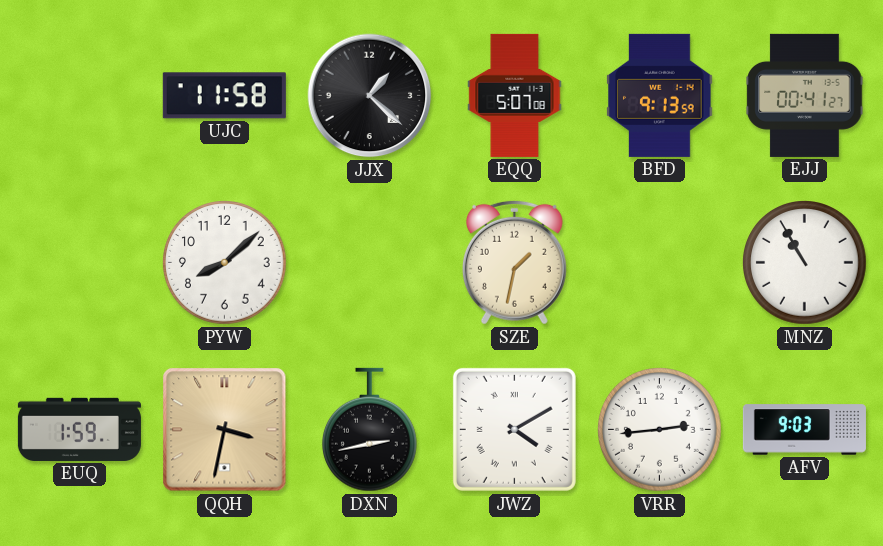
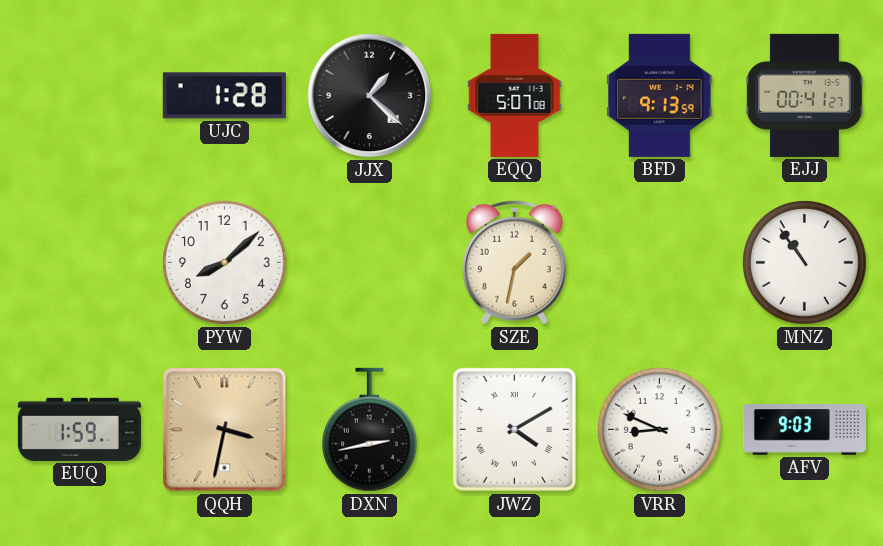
UJC: 11:58 -> 1:28 (224, 96)
MNZ: 10:55 -> 10:54 (805, 263)
VRR: 2:44 -> 8:49 (660, 430)
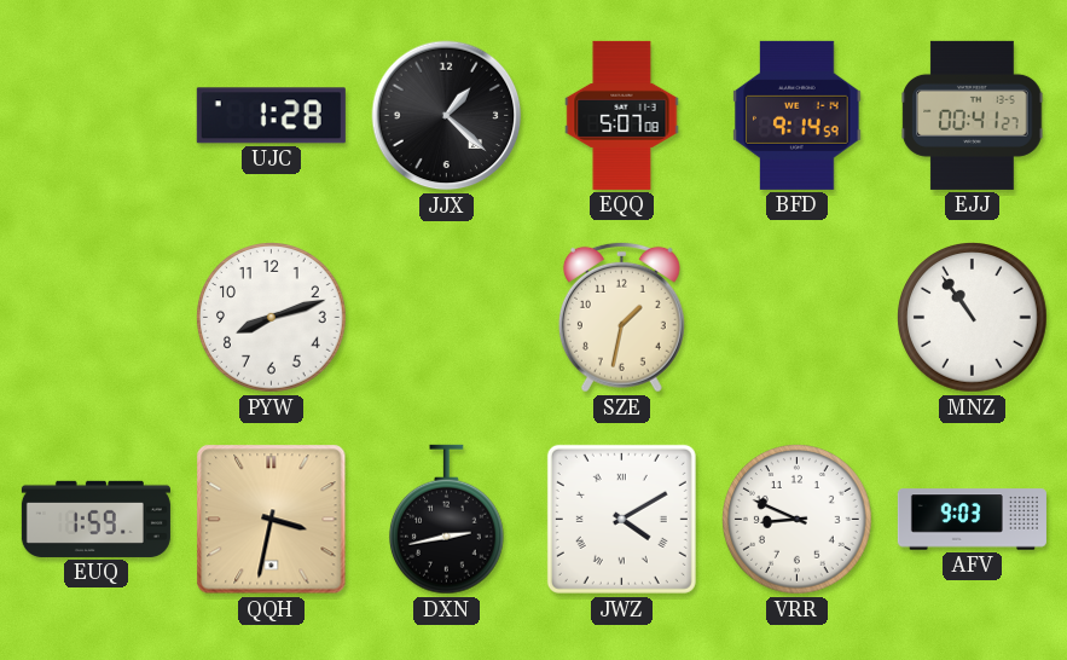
BFD: 9:13 -> 9:14 (798, 115)
PYW: 8:08 -> 8:12 (272, 318)
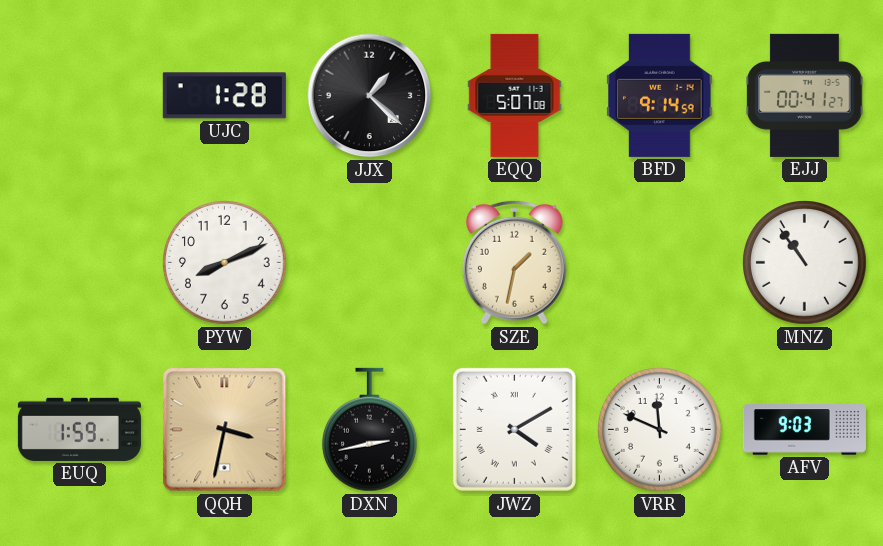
PYW: 8:12 -> 8:11 (225, 263)
VRR: 8:49 -> 11:49 (660, 430)
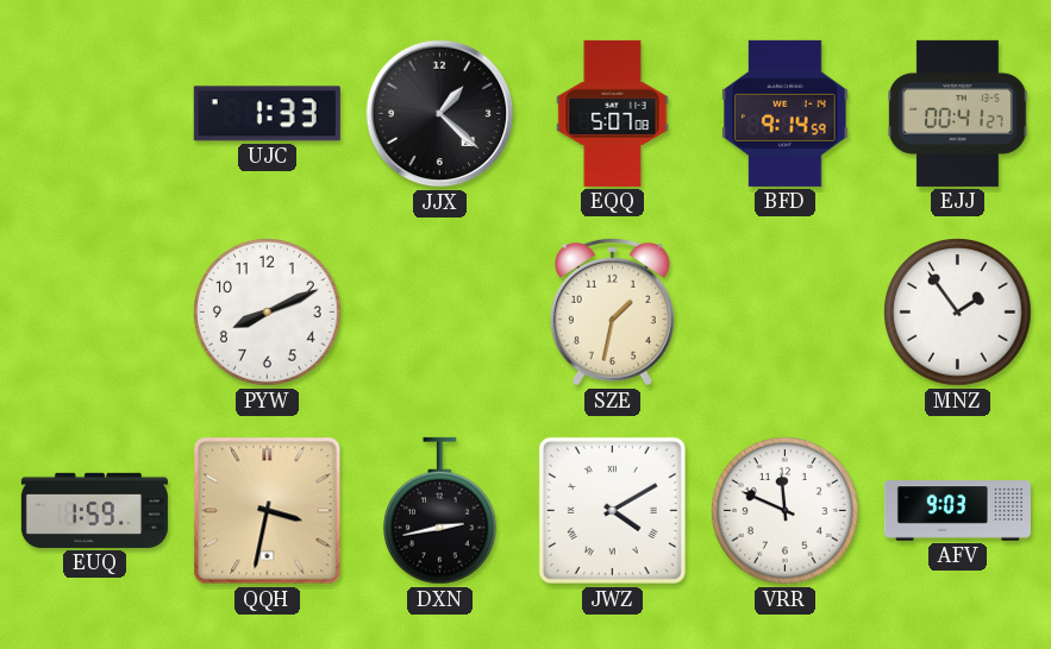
UJC: 1:28 -> 1:33 (267, 114)
MNZ: 10:54 -> 1:54 (958, 313)
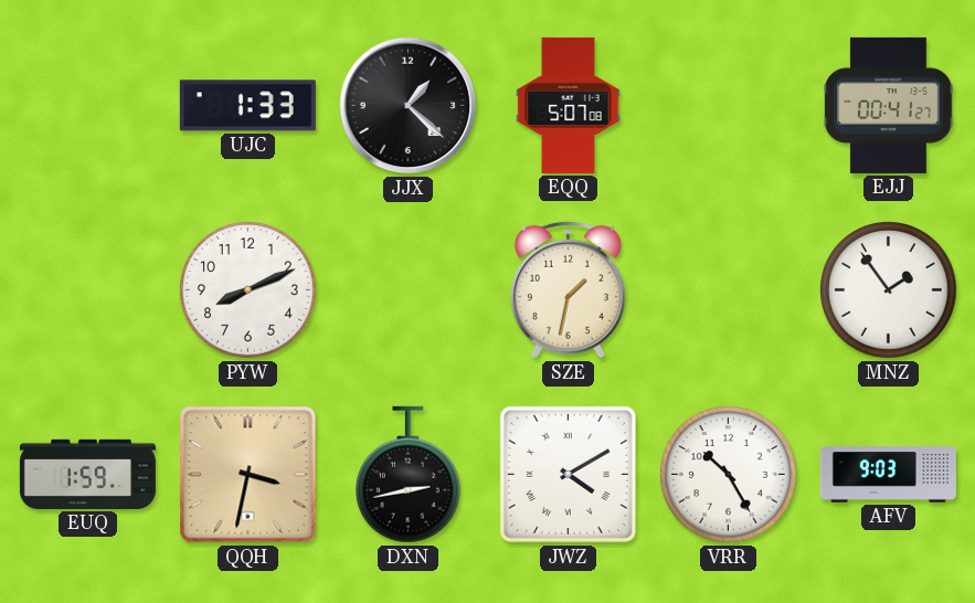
BFD: 9:14 -> none (786, 113)
VRR: 11:49 -> 10:25 (729, 475)
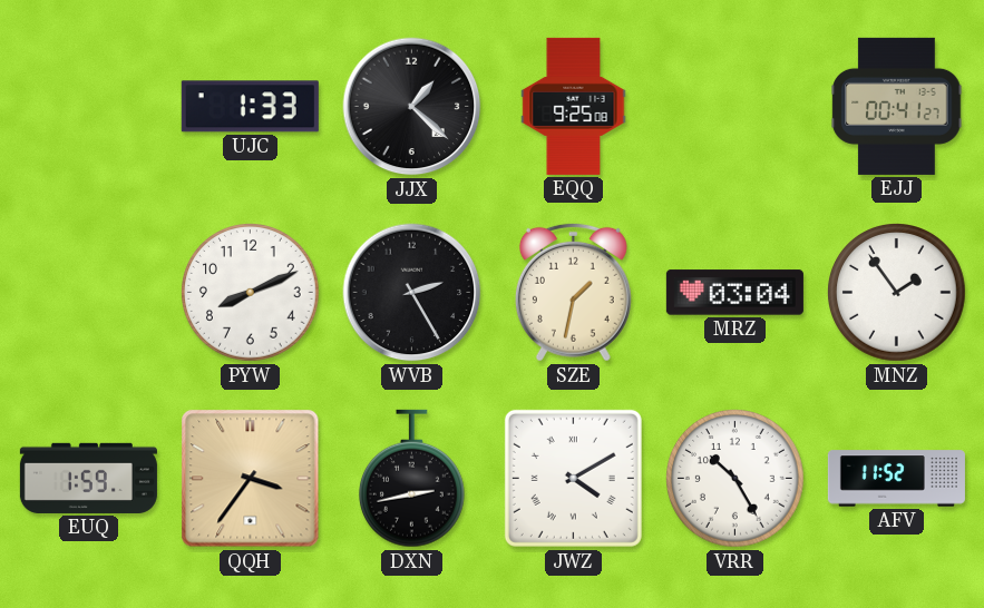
EQQ: 5:07 -> 9:25 (574, 106)
WVB: none -> 2:25 (412, 293)
MRZ: none -> 03:04 (734, 293)
QQH: 3:32 -> 3:36 (251, 479)
AFV: 9:03 -> 11:52 (896, 479)
